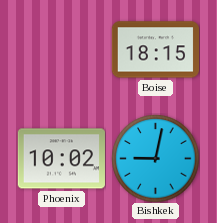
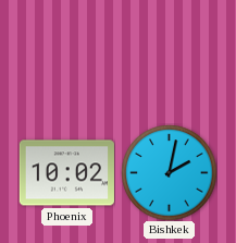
Boise: 18:15 -> none (155, 50)
Bishkek: 9:02 -> 2:02 (169, 172)
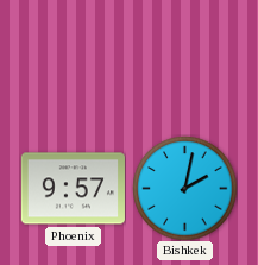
Phoenix: 10:02 -> 9:57 (73, 189)
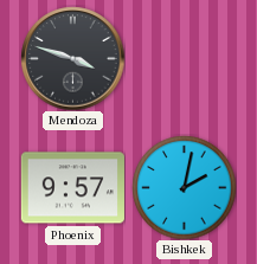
Mendoza: none -> 3:48 (72, 58)
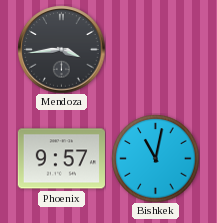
Mendoza: 3:48 -> 3:44 (61, 49)
Bishkek: 2:02 -> 11:02 (155, 158)
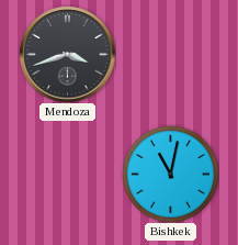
Mendoza: 3:44 -> 3:42 (67, 54)
Phoenix: 9:57 -> none (61, 159)
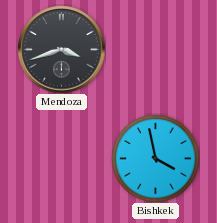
Bishkek: 11:02 -> 3:58 (155, 158)
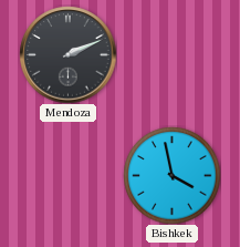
Mendoza: 3:42 -> 2:11 (67, 54)
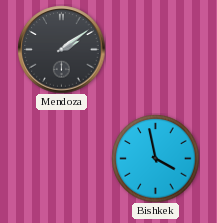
Mendoza: 2:11 -> 2:09 (61, 49)
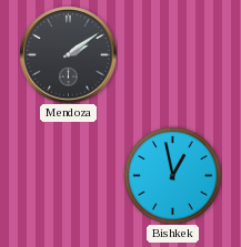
Bishkek: 3:58 -> 12:58 (172, 175)
